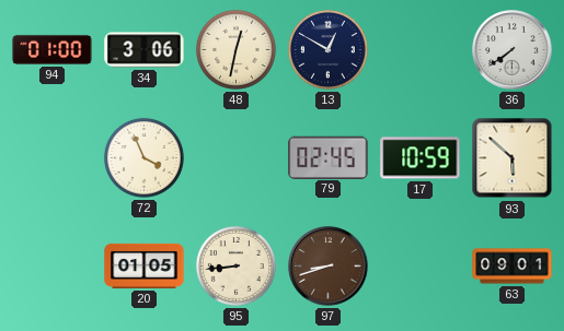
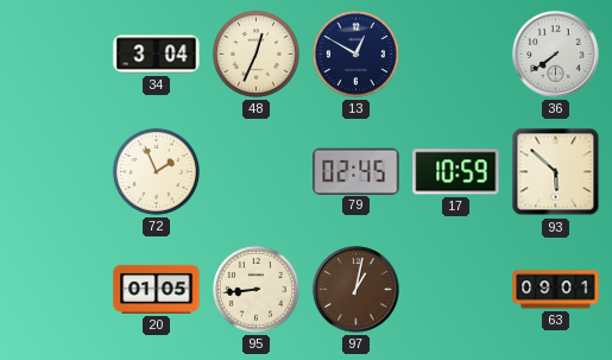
94: 01:00 -> none (53, 49)
34: 3:06 -> 3:04 (157, 55)
48: 12:32 -> 12:34 (255, 53)
72: 3:56 -> 1:56 (156, 171)
97: 8:42 -> 1:02 (357, 290)
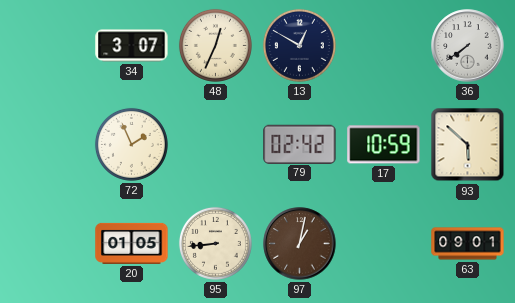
34: 3:04 -> 3:07 (132, 46)
79: 02:45 -> 02:42 (300, 144)
